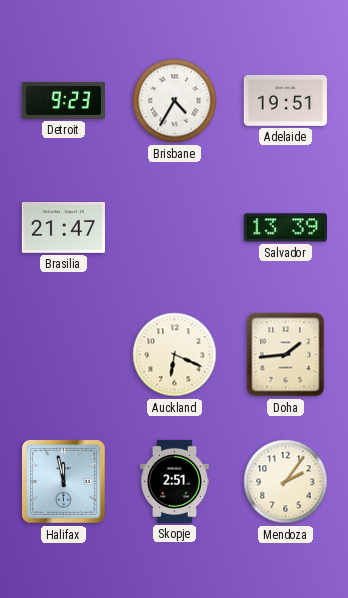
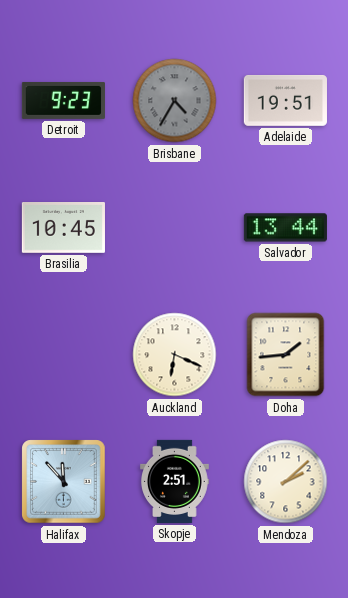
Brisbane dial: white -> grey (175, 101)
Brasilia: 21:47 -> 10:45 (63, 228)
Salvador: 13:39 -> 13:44 (285, 228)
Halifax: 11:58 -> 11:53 (64, 482)
Mendoza: 2:06 -> 2:08 (286, 482)
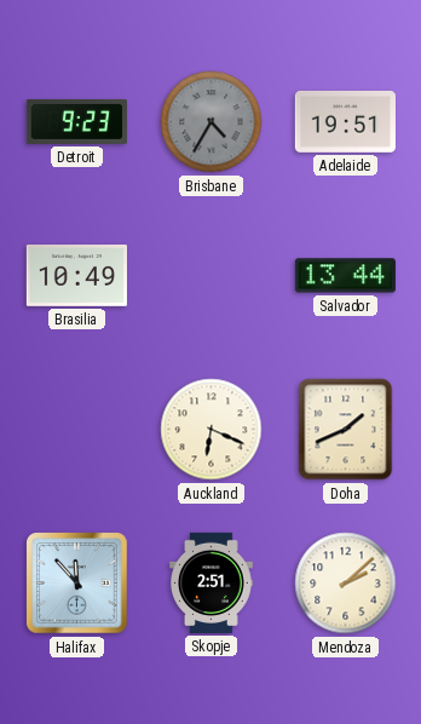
Brasilia: 10:45 -> 10:49 (76, 276)
Doha: 1:44 -> 1:41 (346, 430)
